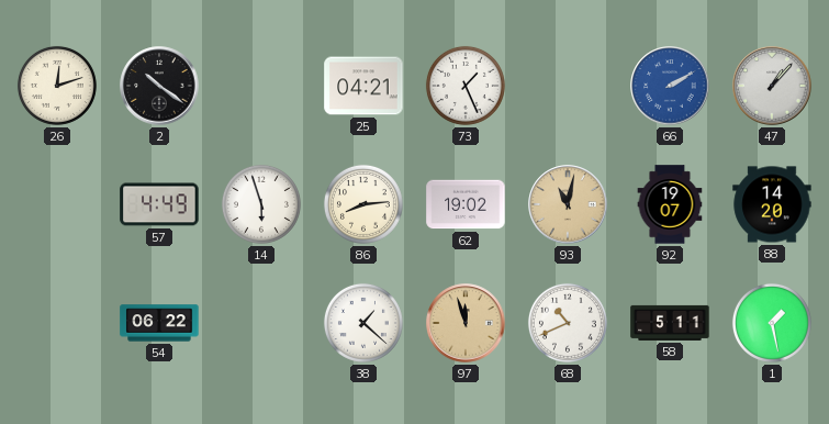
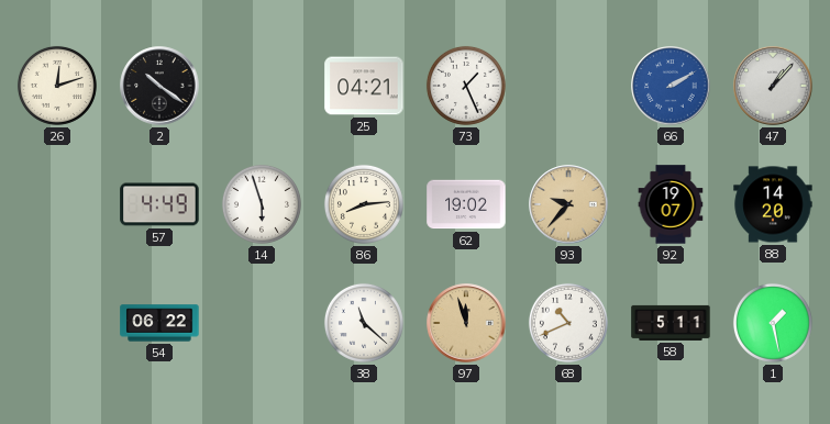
93: 11:02 -> 9:37 (568, 204)
38: 1:22 -> 11:22 (364, 323)
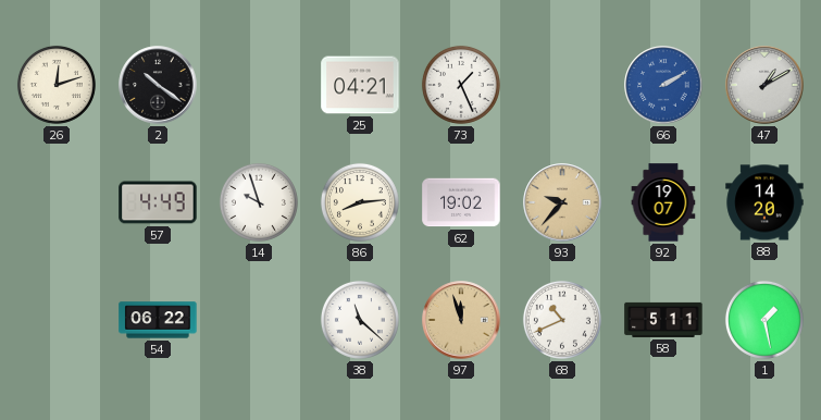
47: 1:07 -> 1:10 (764, 85)
14: 5:57 -> 9:57 (259, 202)
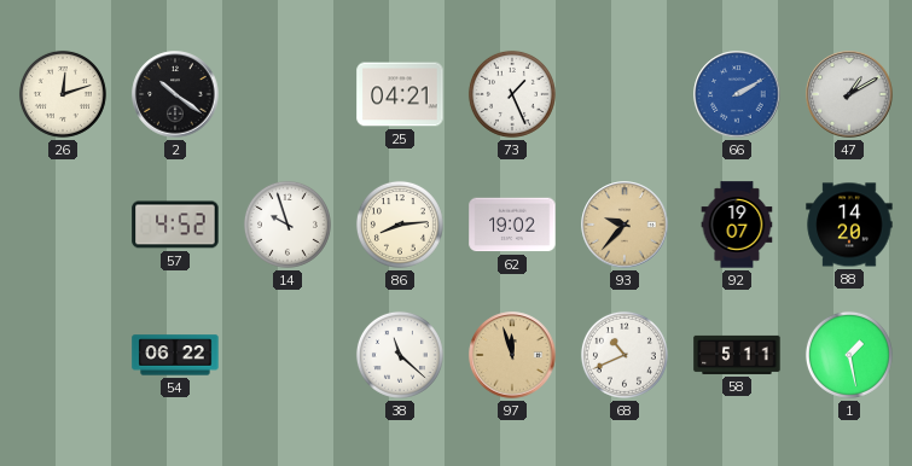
57: 4:49 -> 4:52 (175, 225)
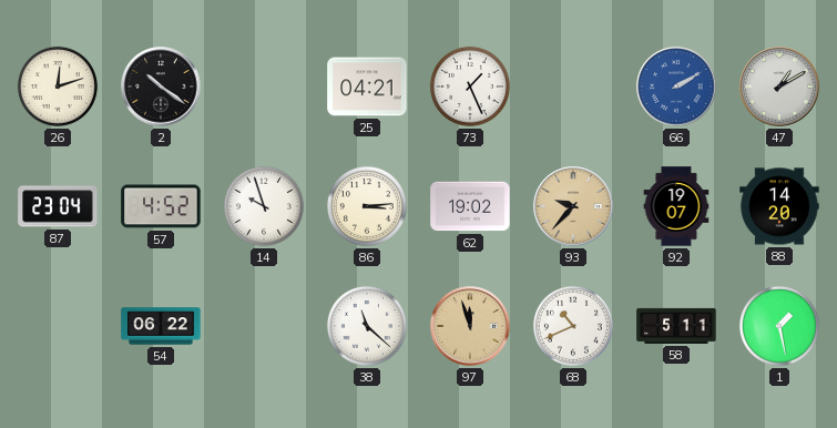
87: none -> 23:04 (58, 206)
86: 8:14 -> 3:14 (367, 206)
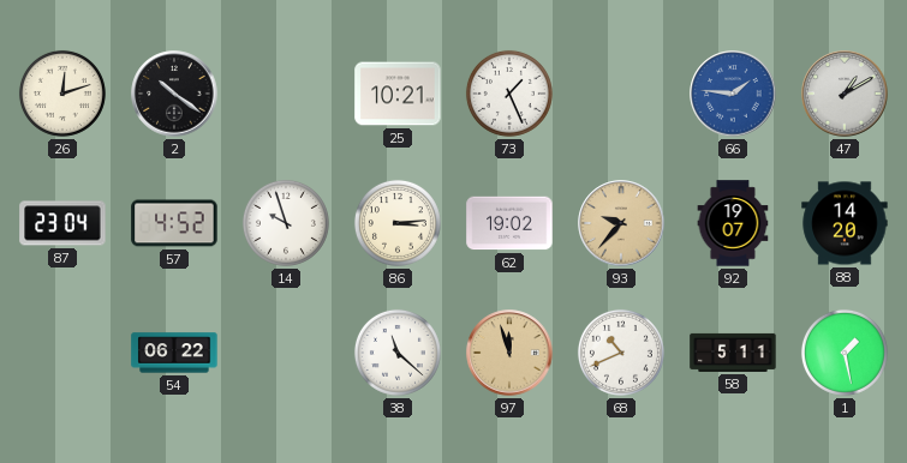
25: 04:21 -> 10:21 (398, 94)
66: 2:10 -> 1:46 (733, 94)
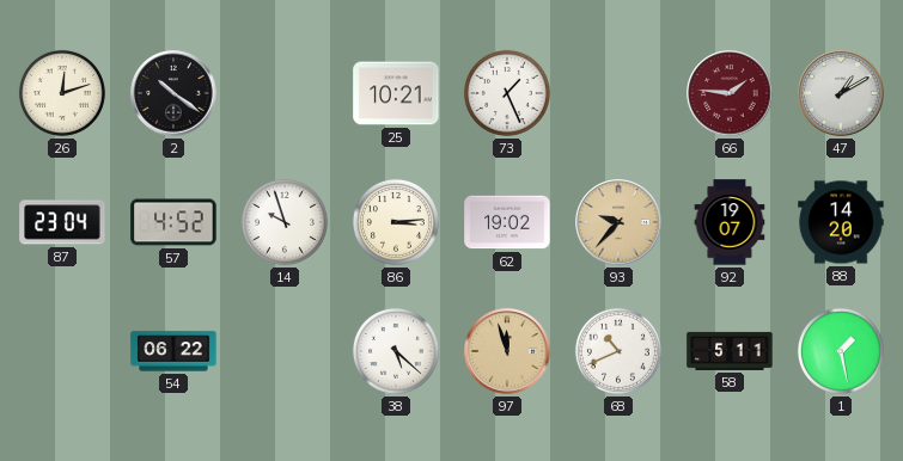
66 dial: blue -> burgundy (730, 93)
38: 11:22 -> 5:22 (396, 351)
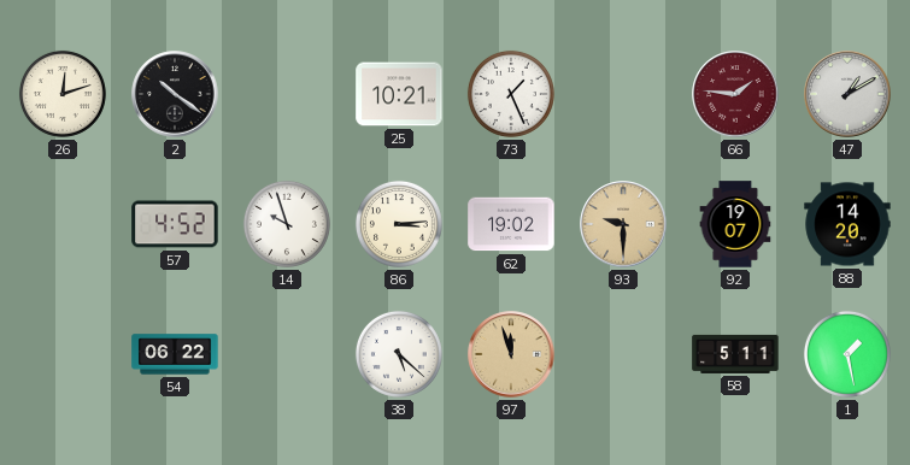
87: 23:04 -> none (62, 222)
93: 9:37 -> 9:30 (623, 224)
68: 10:41 -> none (618, 351)
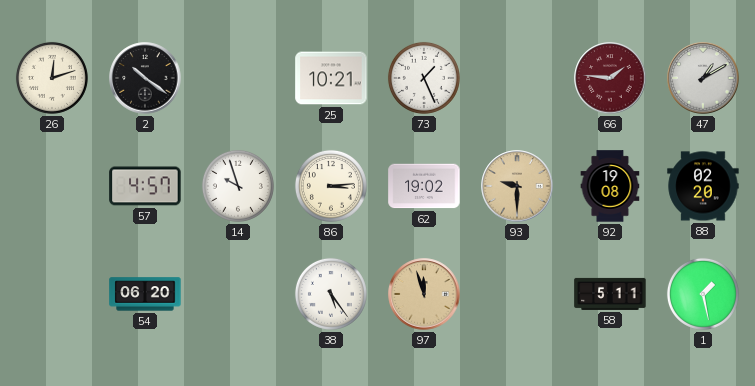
57: 4:52 -> 4:57 (145, 186)
92: 19:07 -> 19:08 (610, 186)
88: 14:20 -> 02:20 (703, 186)
54: 06:22 -> 06:20 (145, 294)
38: 5:22 -> 5:24 (331, 294)
